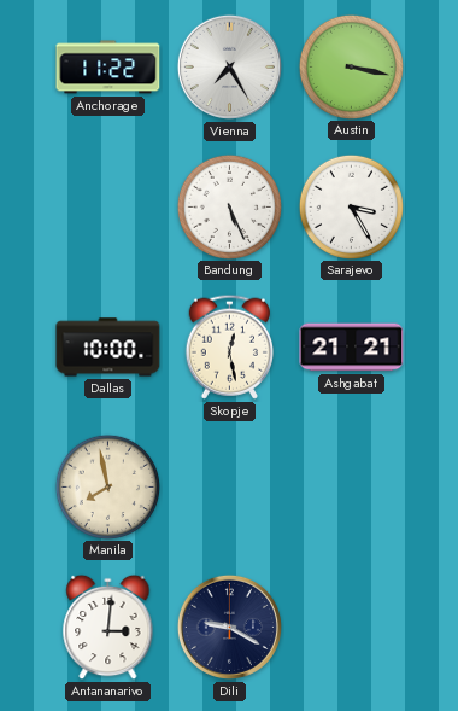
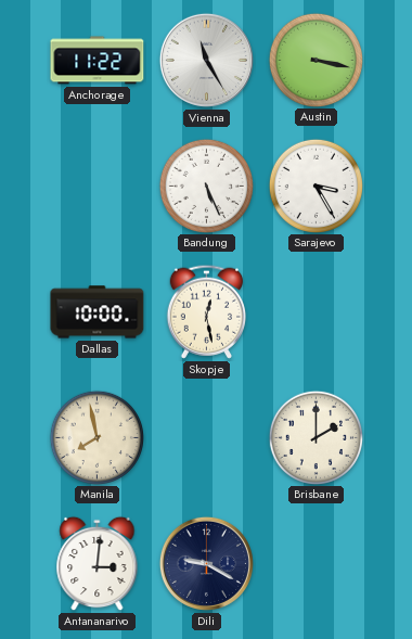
Vienna: 7:25 -> 11:25 (206, 60)
Ashgabat: 21:21 -> none (352, 348)
Brisbane: none -> 2:00 (316, 437)
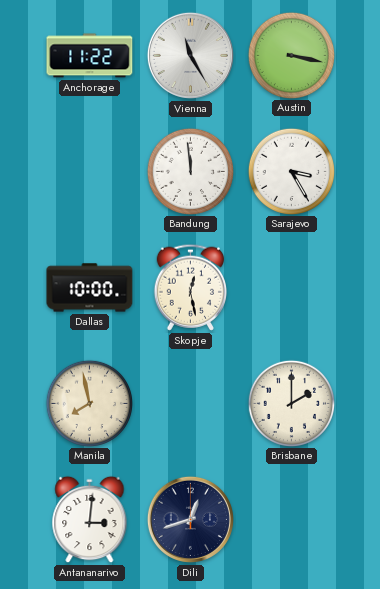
Bandung: 5:26 -> 11:59 (190, 171)
Dili: 9:20 -> 12:42 (190, 519)
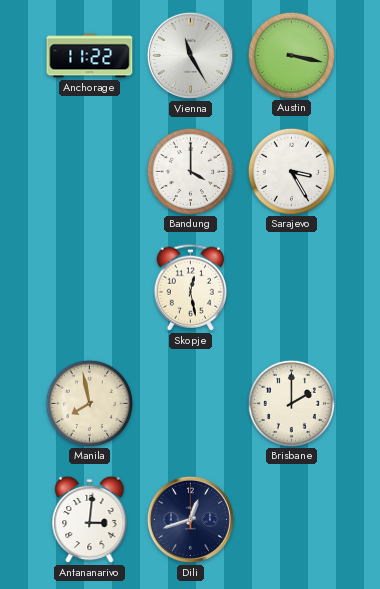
Bandung: 11:59 -> 4:00 (190, 171)
Dallas: 10:00 -> none (90, 288)
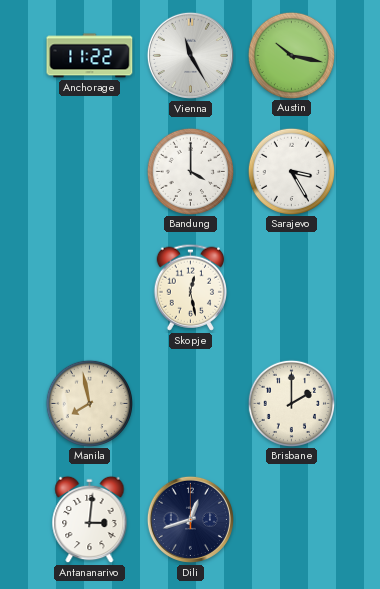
Austin: 3:17 -> 10:17 (291, 55)
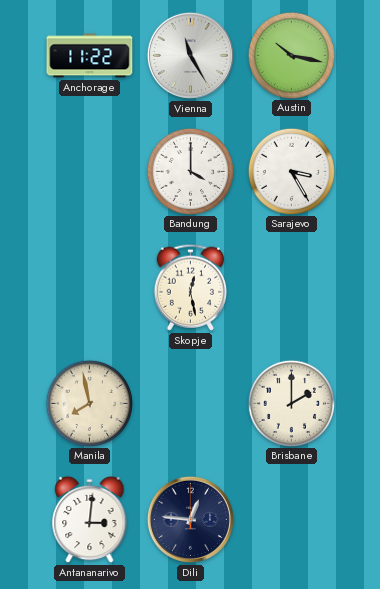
Dili: 12:42 -> 12:46 (190, 519)
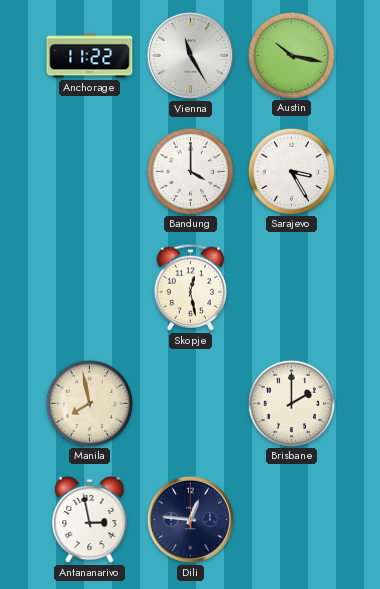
Antananarivo: 3:01 -> 2:58 (90, 520)
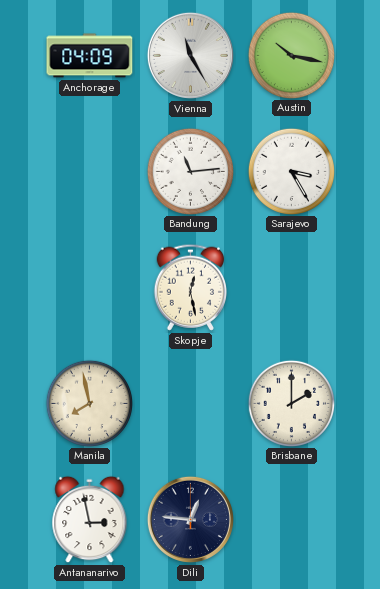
Anchorage: 11:22 -> 04:09 (90, 56)
Bandung: 4:00 -> 11:14 (190, 171)
